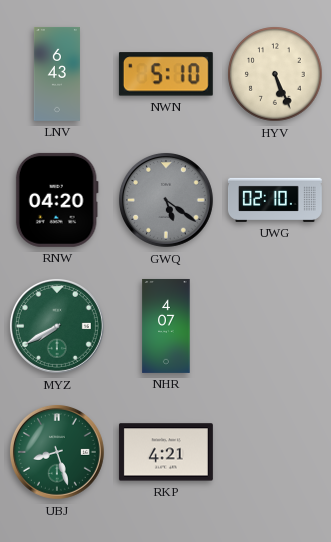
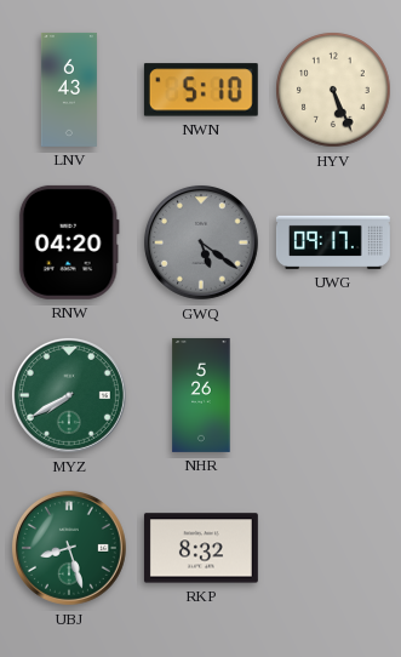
UWG: 02:10 -> 09:17 (333, 242)
NHR: 4:07 -> 5:26 (201, 395)
RKP: 4:21 -> 8:32 (201, 548)
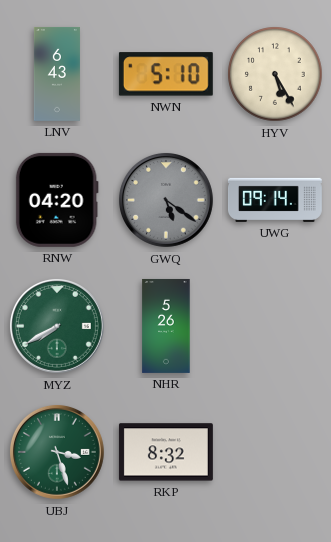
HYV: 5:26 -> 5:25 (275, 74)
UWG: 09:17 -> 09:14 (275, 200)
UBJ: 8:27 -> 3:27 (57, 452)
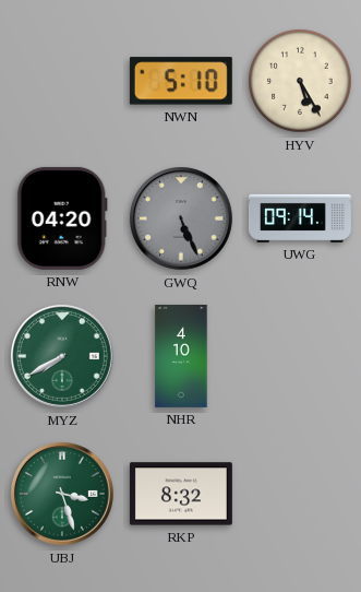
LNV: 6:43 -> none (57, 74)
GWQ: 5:21 -> 5:26 (181, 218)
NHR: 5:26 -> 4:10 (181, 356)
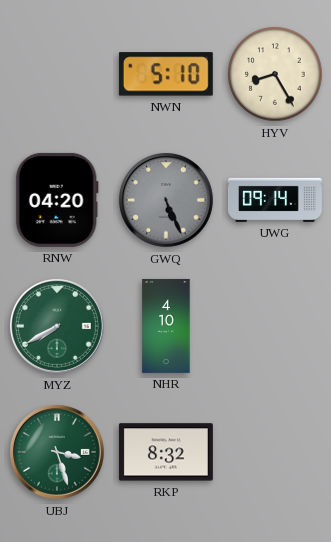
HYV: 5:25 -> 8:25 (275, 74)
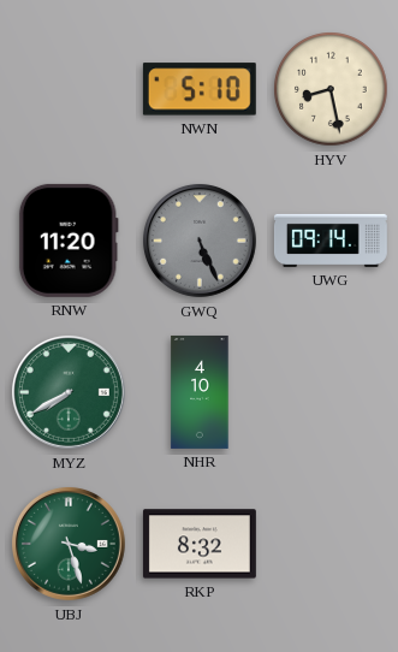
HYV: 8:25 -> 8:28 (331, 89)
RNW: 04:20 -> 11:20 (69, 241)
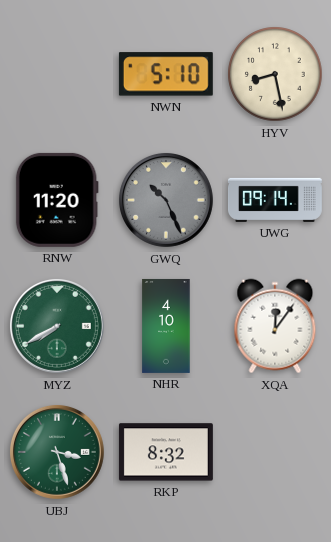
GWQ: 5:26 -> 10:26 (166, 200)
XQA: none -> 12:06 (275, 326)
